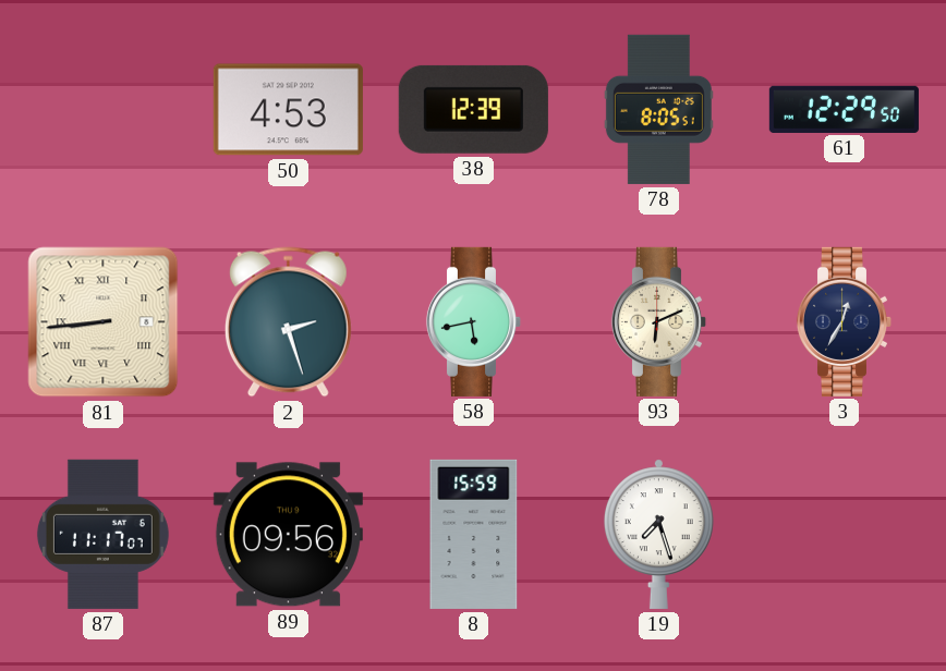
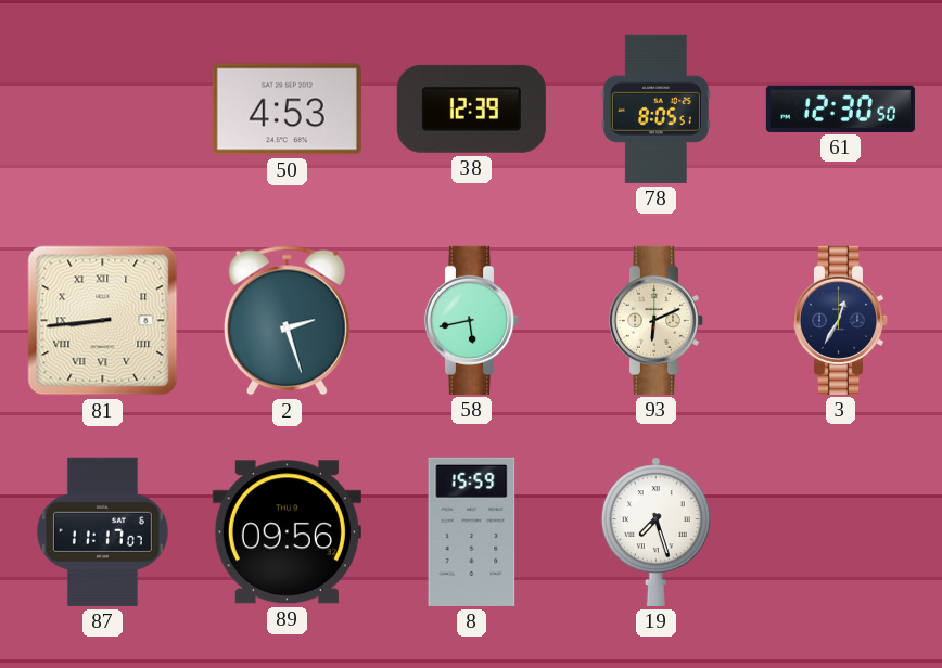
61: 12:29 -> 12:30 (840, 108)
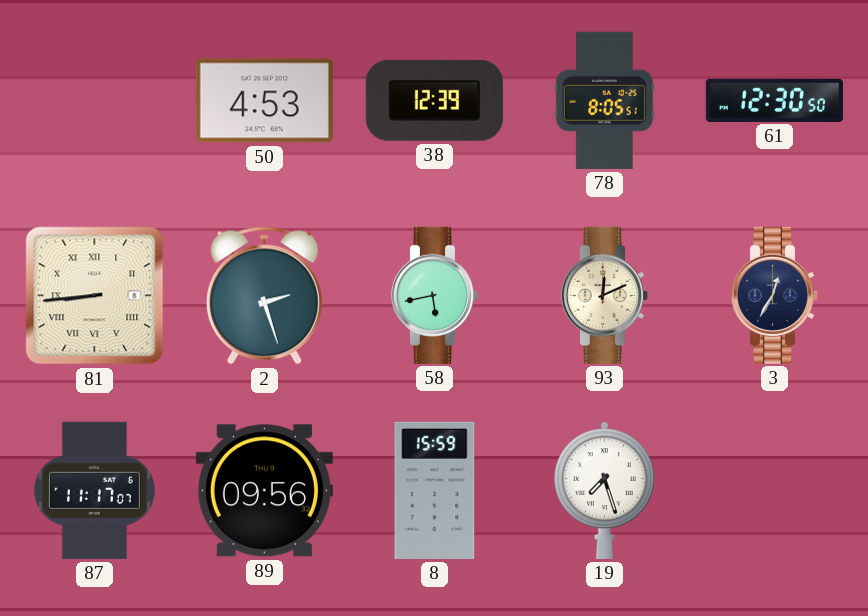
93: 6:11 -> 12:11 (605, 295)
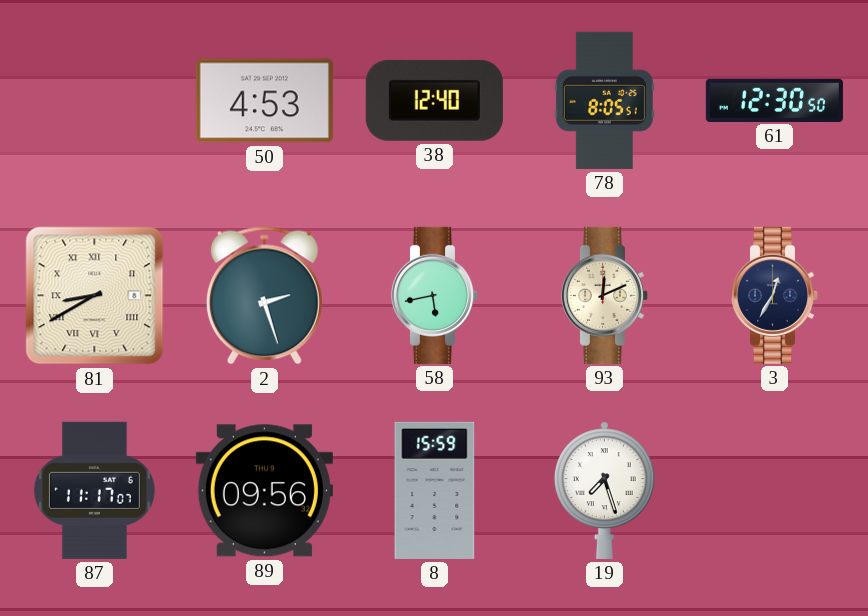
38: 12:39 -> 12:40 (434, 100)
81: 8:44 -> 8:40 (95, 296)
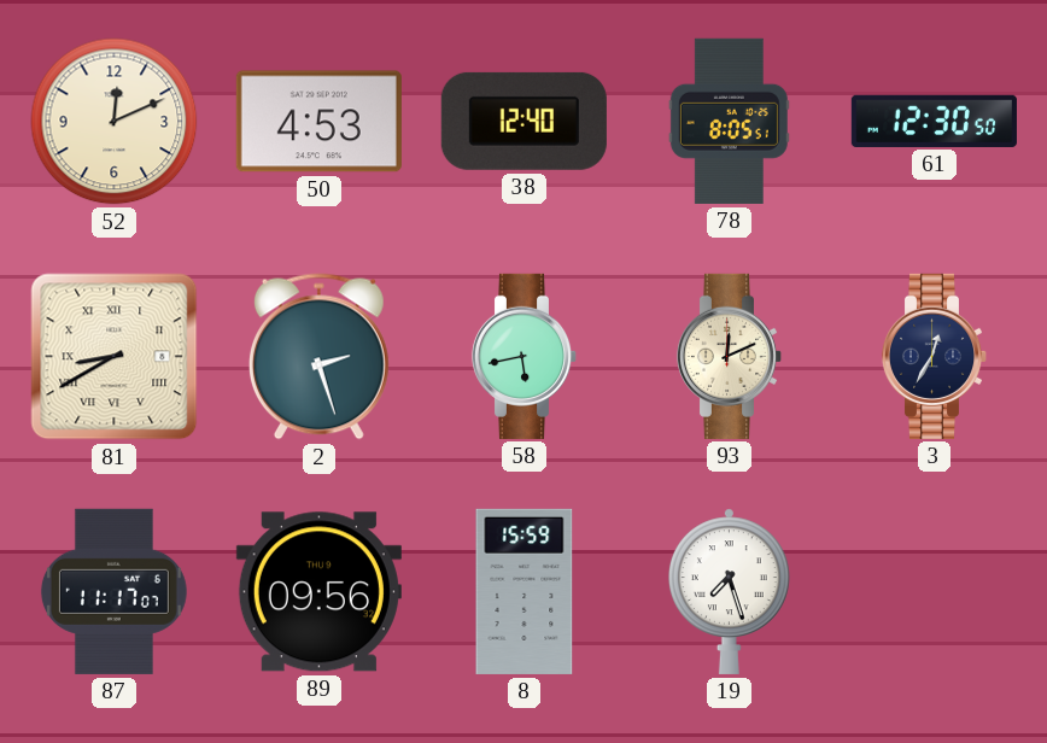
52: none -> 12:11 (115, 122)
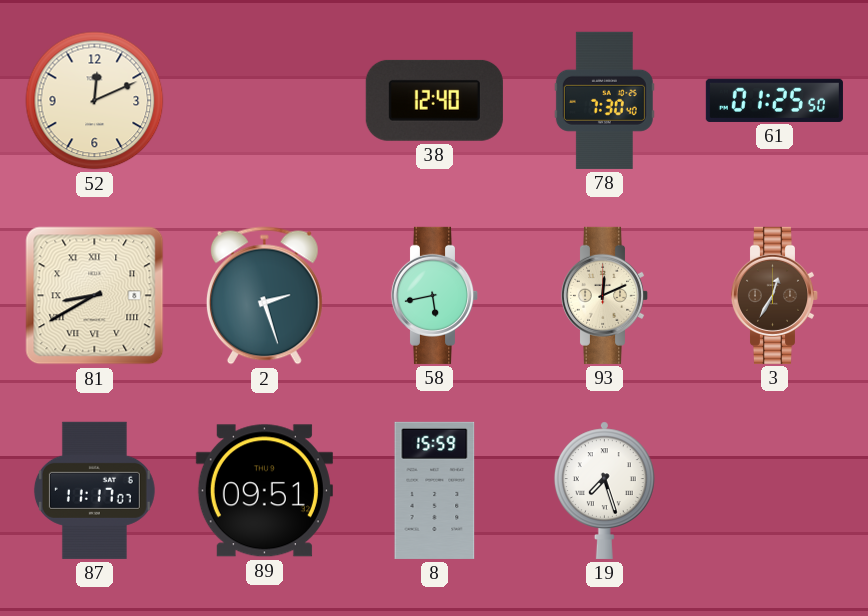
50: 4:53 -> none (318, 122)
78: 8:05 -> 7:30 (604, 100)
61: 12:30 -> 01:25 (774, 100)
3 dial: navy -> brown (775, 295)
89: 09:56 -> 09:51 (264, 491)
